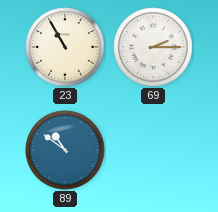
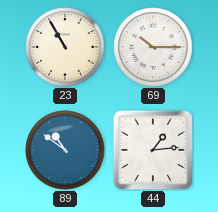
69: 2:15 -> 10:15 (153, 47)
44: none -> 1:14 (153, 150)
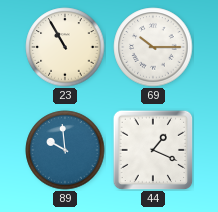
89: 10:51 -> 9:59 (65, 150)
44: 1:14 -> 1:19 (153, 150)
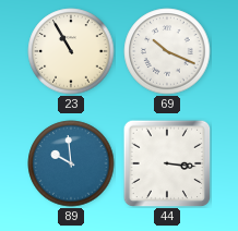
69: 10:15 -> 10:19 (167, 51)
44: 1:19 -> 3:16 (167, 163)
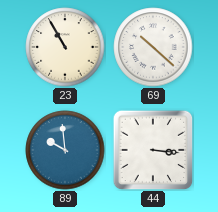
69: 10:19 -> 10:22 (153, 47)
